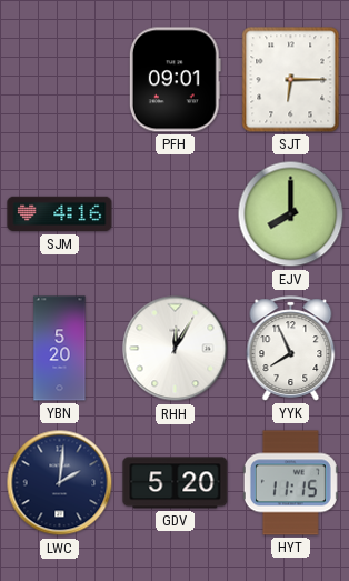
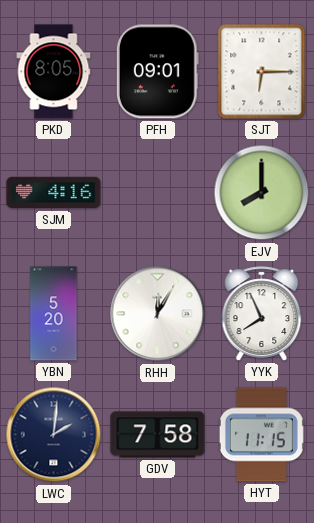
PKD: none -> 8:05 (54, 72)
GDV: 5:20 -> 7:58 (158, 435)
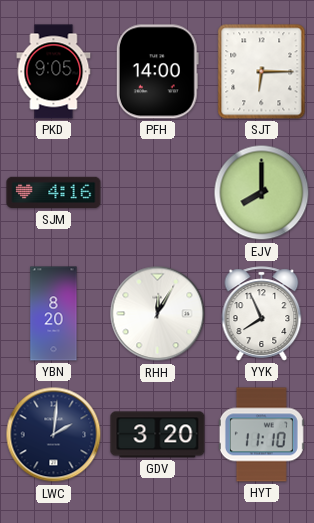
PKD: 8:05 -> 9:05 (54, 72)
PFH: 09:01 -> 14:00 (157, 72)
YBN: 5:20 -> 8:20 (54, 314)
GDV: 7:58 -> 3:20 (158, 435)
HYT: 11:15 -> 11:10 (261, 435)
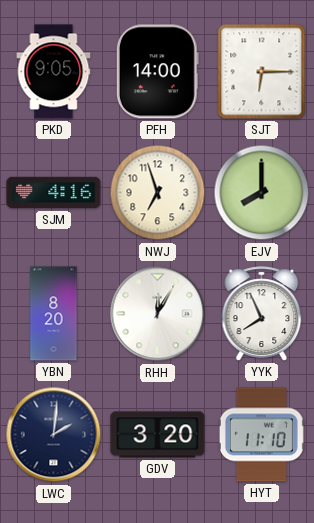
NWJ: none -> 6:57 (158, 193)
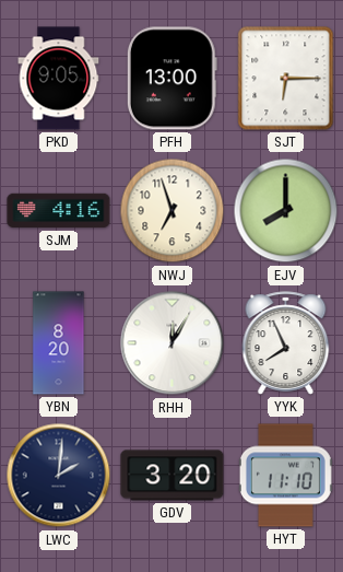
PFH: 14:00 -> 13:00 (171, 79)
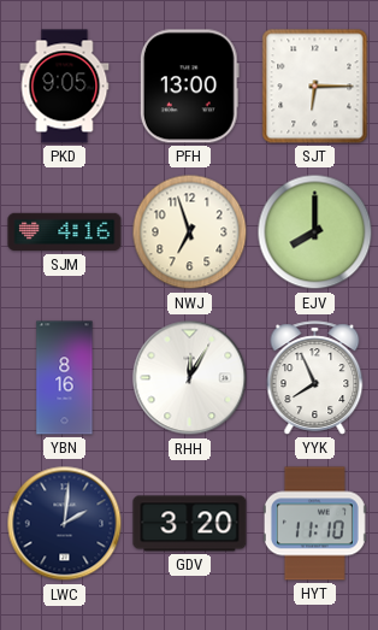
YBN: 8:20 -> 8:16 (65, 378)
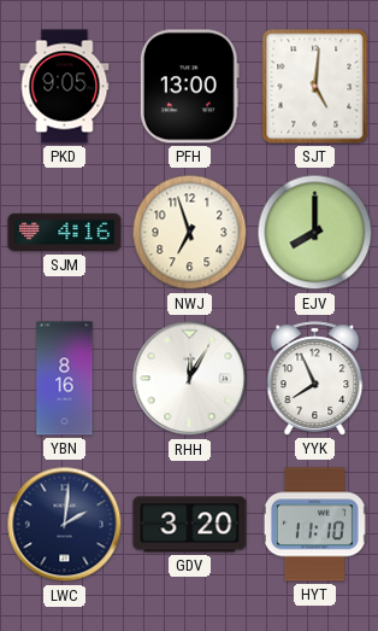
SJT: 6:15 -> 5:01 (315, 87)
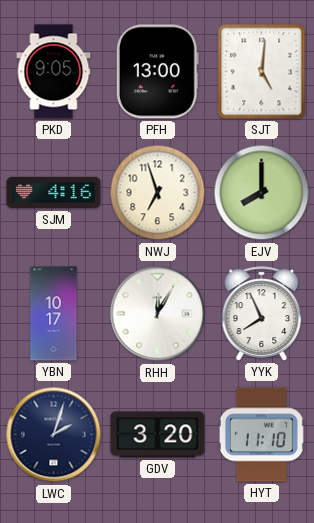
YBN: 8:16 -> 10:17 (54, 314)
LWC: 2:01 -> 2:03 (54, 435)
